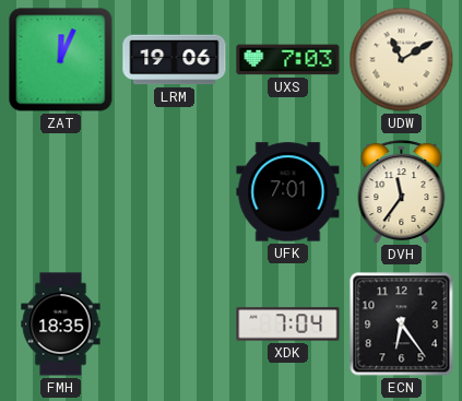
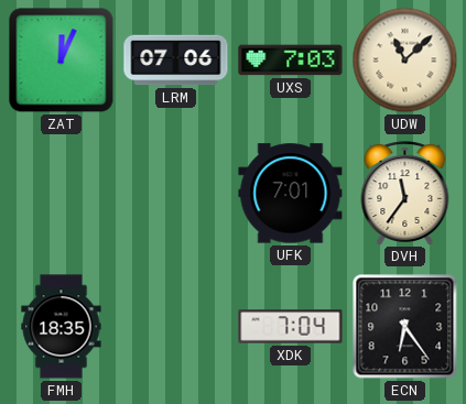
LRM: 19:06 -> 07:06 (176, 61)
UDW: 11:10 -> 11:08 (405, 61)
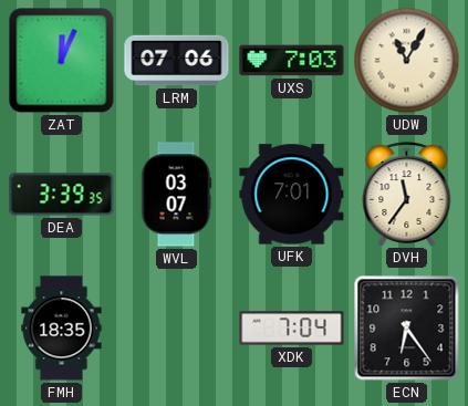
UDW: 11:08 -> 11:05 (407, 61)
DEA: none -> 3:39 (62, 195)
WVL: none -> 03:07 (176, 195)
